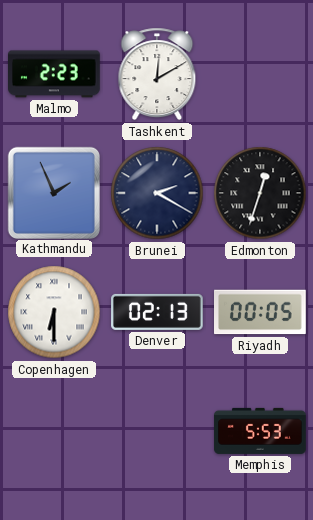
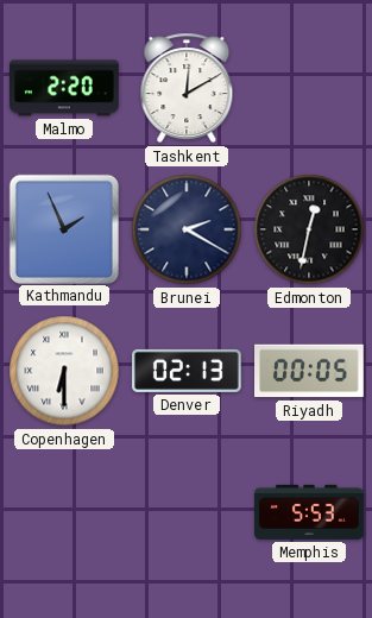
Malmo: 2:23 -> 2:20 (65, 88)
Edmonton: 12:33 -> 12:32 (309, 229)
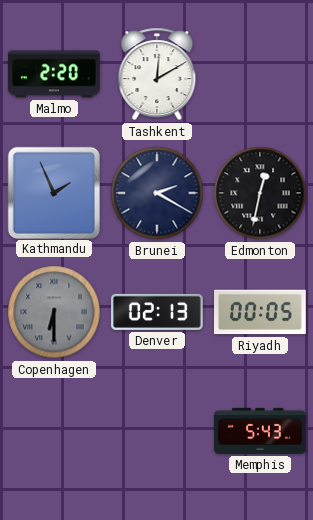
Copenhagen dial: white -> grey (54, 312)
Memphis: 5:53 -> 5:43 (260, 431)
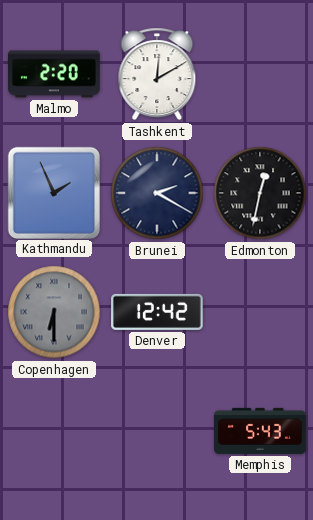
Denver: 02:13 -> 12:42 (157, 312)
Riyadh: 00:05 -> none (261, 312)
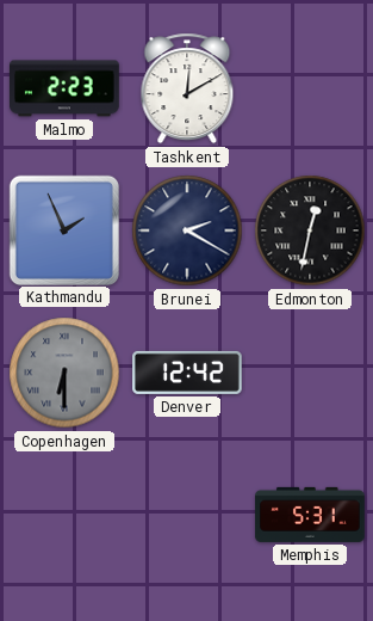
Malmo: 2:20 -> 2:23 (66, 88)
Memphis: 5:43 -> 5:31 (310, 515)
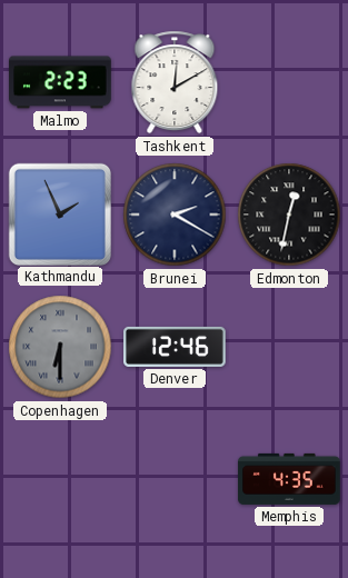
Denver: 12:42 -> 12:46 (175, 347)
Memphis: 5:31 -> 4:35 (289, 479)
